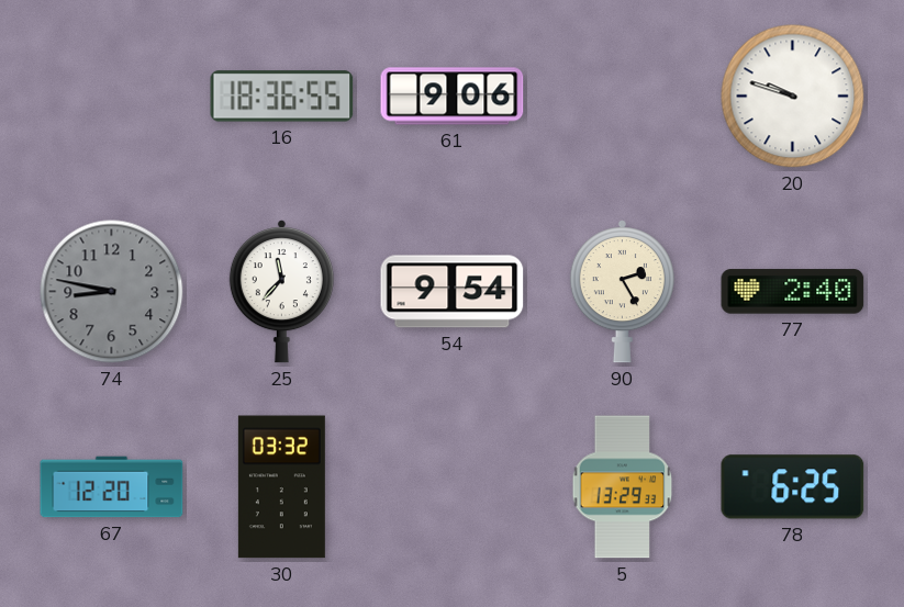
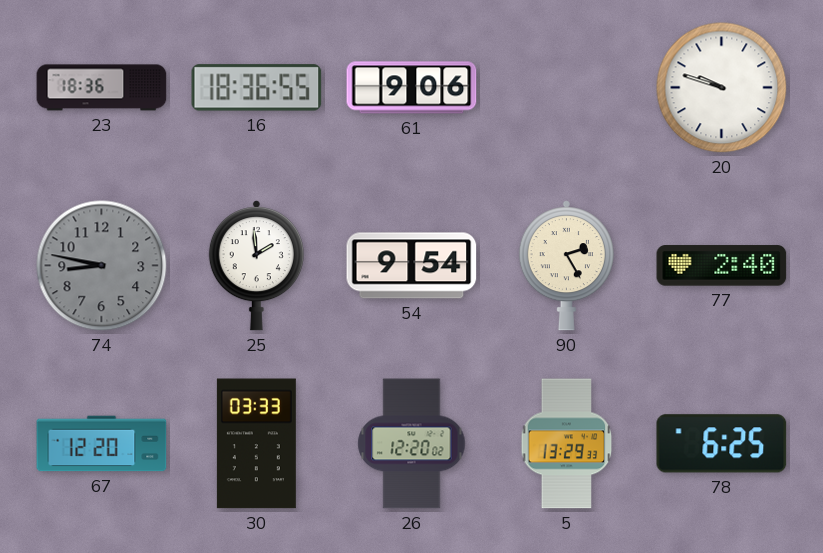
23: none -> 18:36 (102, 88)
25: 11:37 -> 1:59 (256, 266)
30: 03:32 -> 03:33 (256, 444)
26: none -> 12:20 (412, 444)
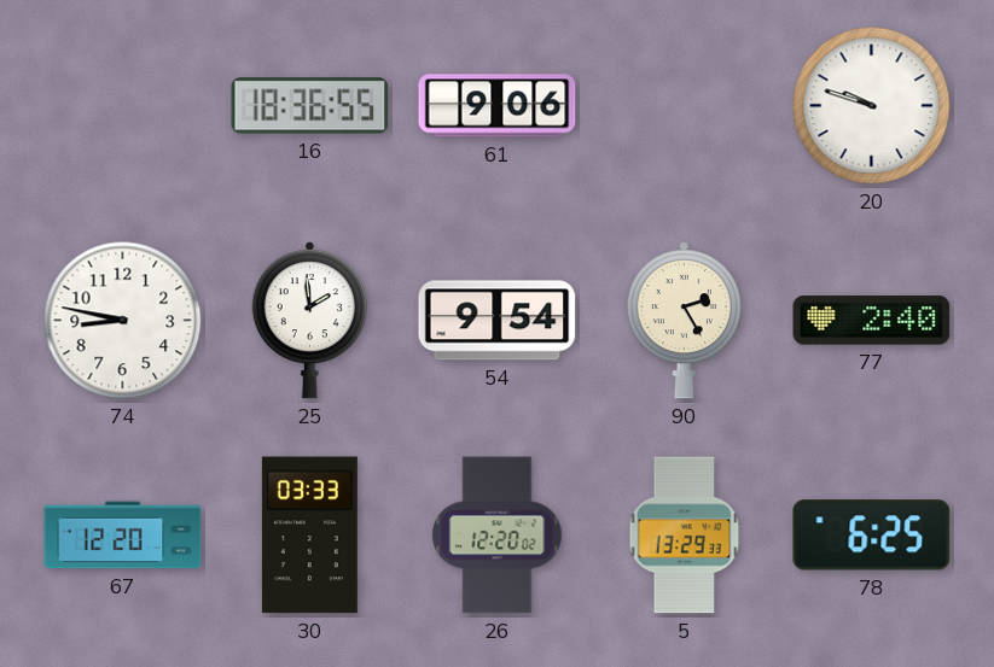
23: 18:36 -> none (102, 88)
74 dial: grey -> white (123, 321)
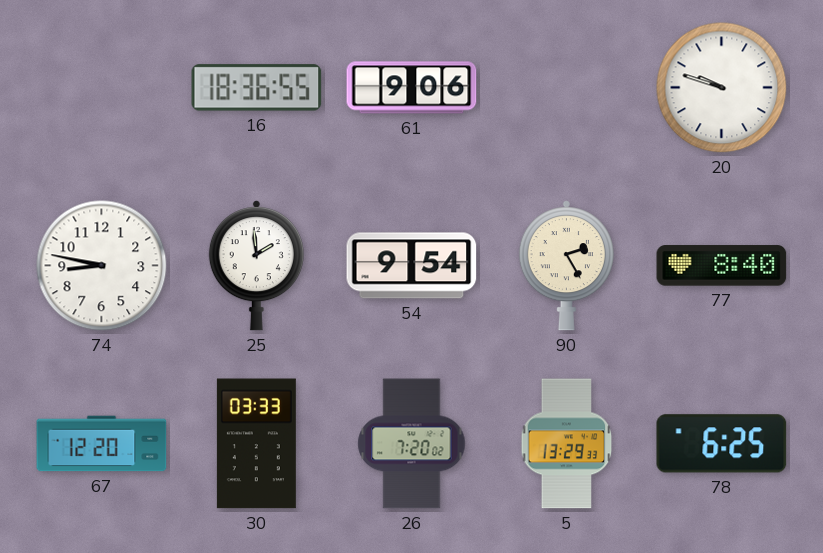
77: 2:40 -> 8:40 (722, 266)
26: 12:20 -> 7:20 (412, 444)
